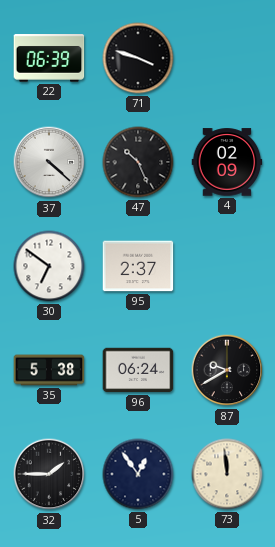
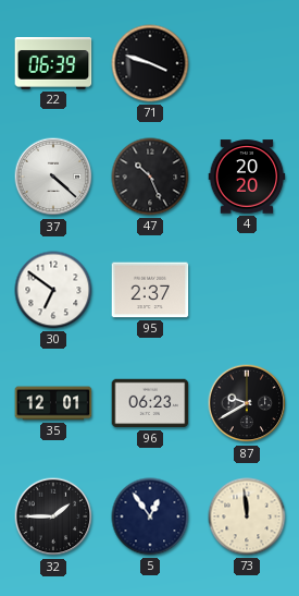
4: 02:09 -> 20:20 (247, 177)
35: 5:38 -> 12:01 (53, 403)
96: 06:24 -> 06:23 (150, 403)
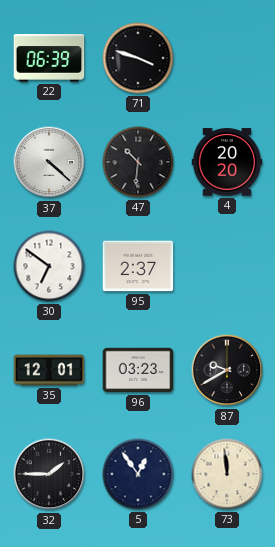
47: 10:26 -> 10:31 (138, 162)
96: 06:23 -> 03:23 (138, 370)
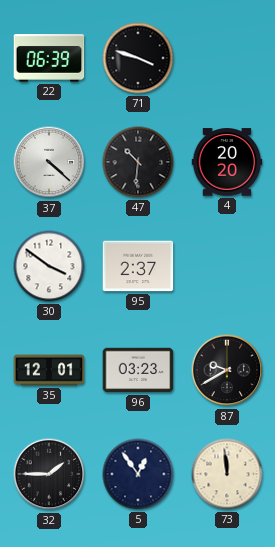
30: 6:51 -> 3:51 (49, 266)
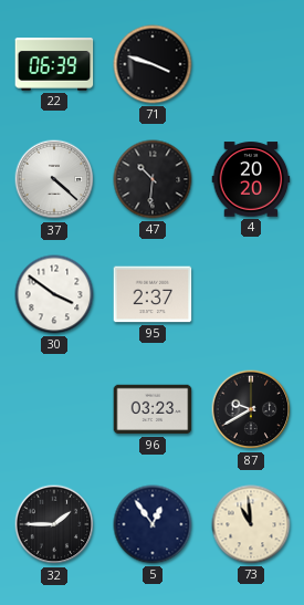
35: 12:01 -> none (49, 370)
73: 11:59 -> 10:59 (251, 524)
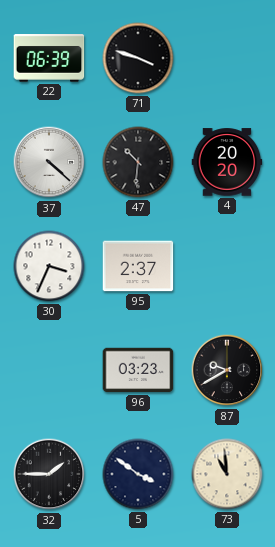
30: 3:51 -> 3:34 (49, 266)
5: 12:54 -> 3:51 (138, 474)
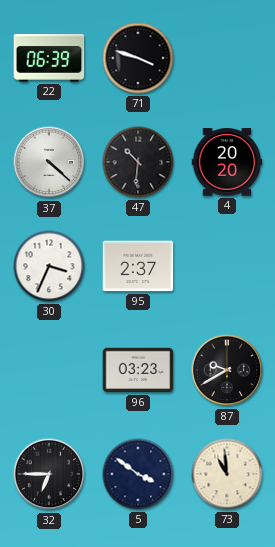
32: 1:45 -> 6:45 (49, 474)
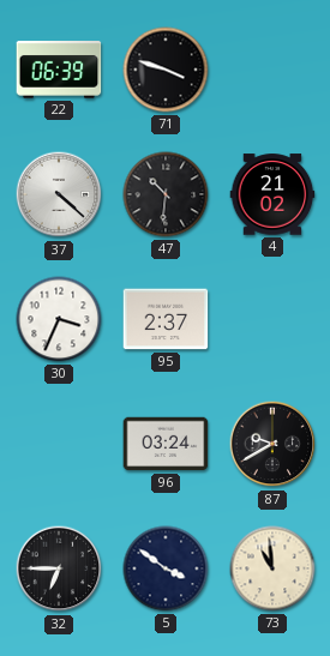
4: 20:20 -> 21:02 (272, 194)
96: 03:23 -> 03:24 (166, 444)
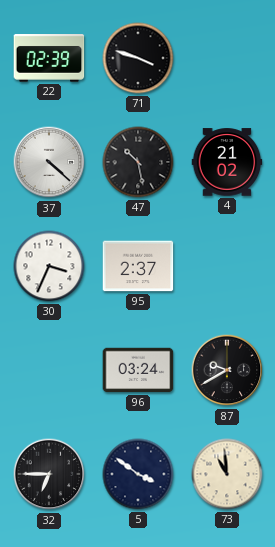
22: 06:39 -> 02:39 (49, 58)
47: 10:31 -> 10:28 (138, 162)
